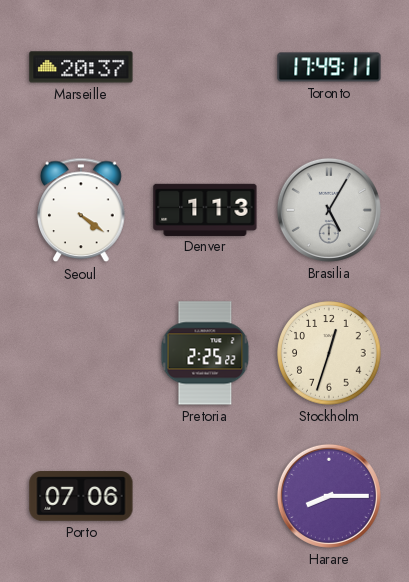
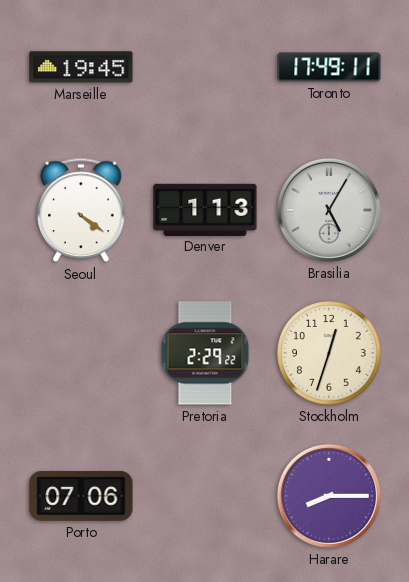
Marseille: 20:37 -> 19:45 (81, 67)
Pretoria: 2:25 -> 2:29 (205, 353)
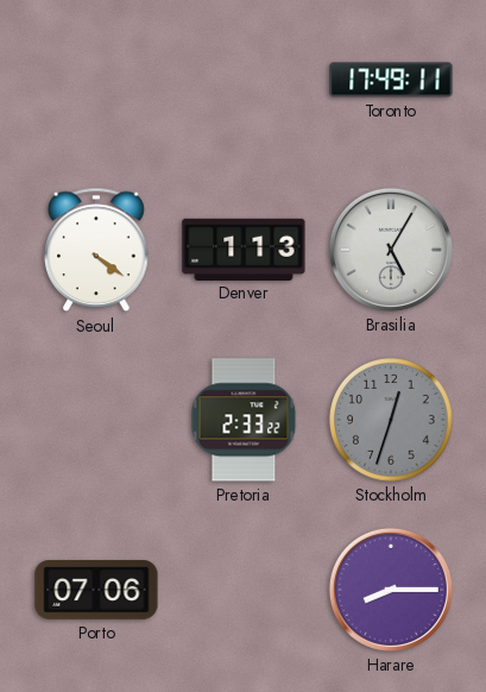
Marseille: 19:45 -> none (81, 67)
Pretoria: 2:29 -> 2:33 (244, 420)
Stockholm dial: cream -> grey (391, 420)
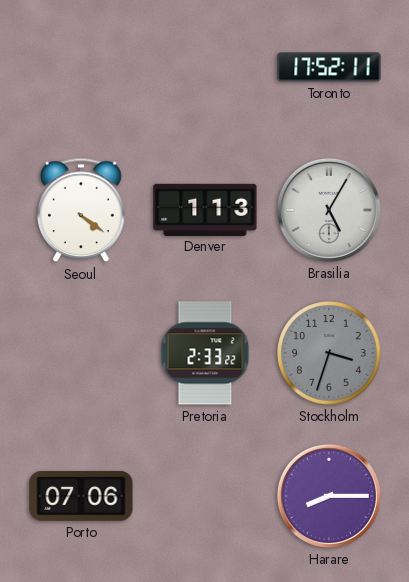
Toronto: 17:49 -> 17:52 (329, 67)
Stockholm: 12:33 -> 3:33 (329, 353)
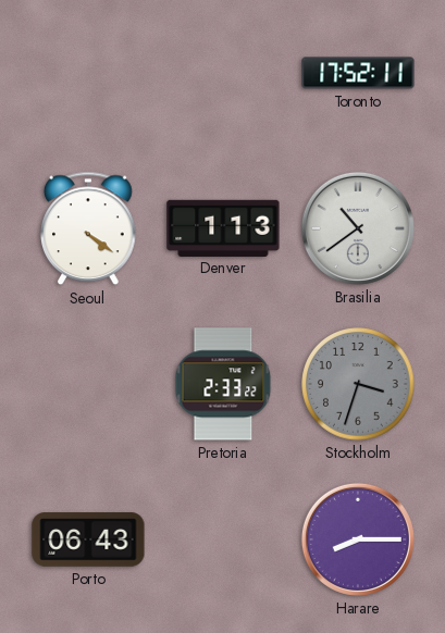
Brasilia: 5:05 -> 10:39 (358, 228)
Porto: 07:06 -> 06:43 (88, 539)
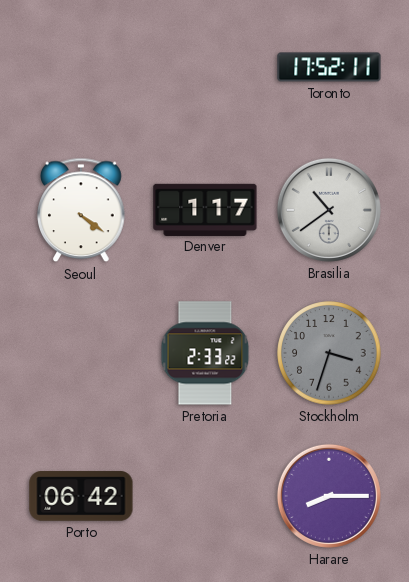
Denver: 1:13 -> 1:17 (205, 209)
Porto: 06:43 -> 06:42 (81, 496)
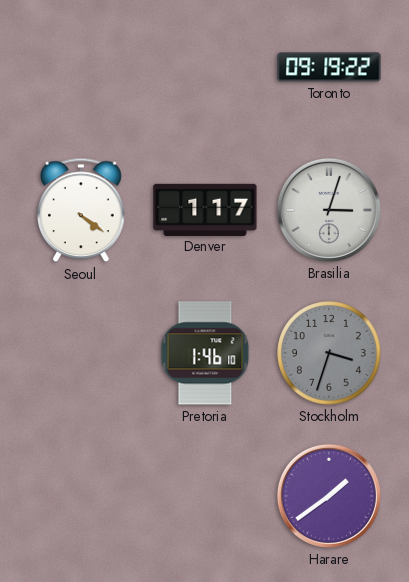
Toronto: 17:52 -> 09:19 (329, 67)
Brasilia: 10:39 -> 3:03 (329, 210)
Pretoria: 2:33 -> 1:46 (205, 353)
Porto: 06:42 -> none (81, 496)
Harare: 8:15 -> 1:39 (329, 496)
